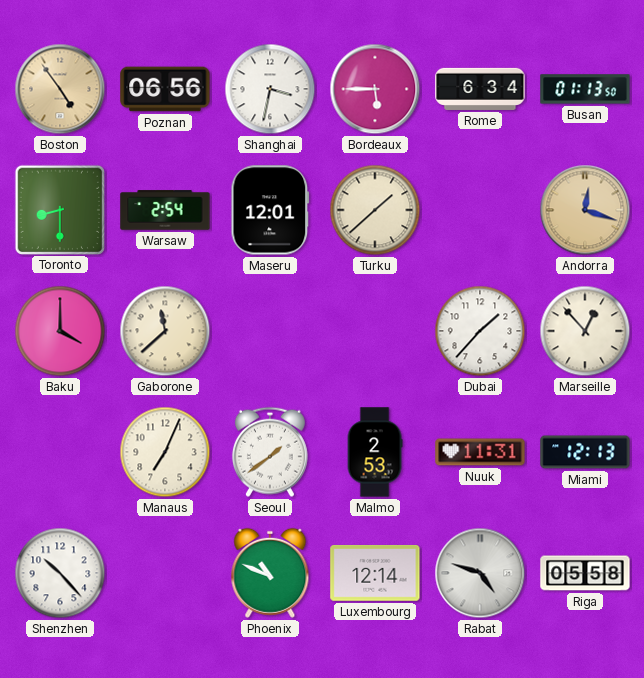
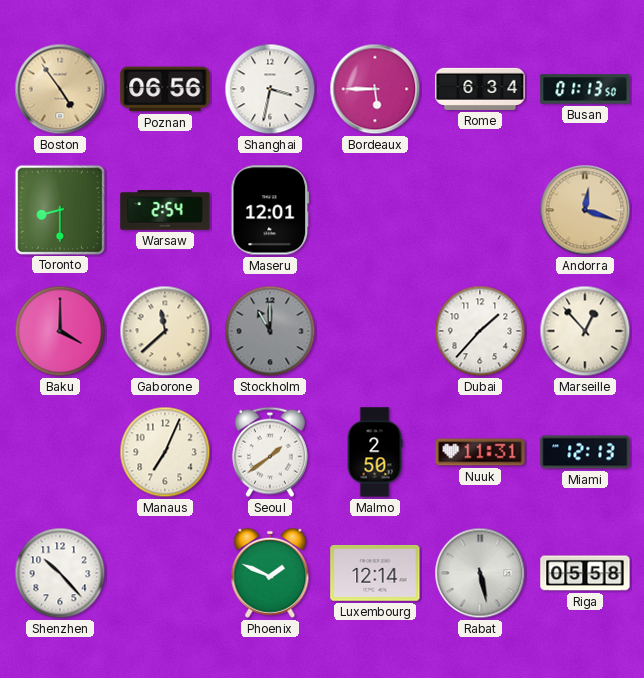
Turku: 1:38 -> none (375, 210)
Stockholm: none -> 11:00 (270, 331)
Malmo: 2:53 -> 2:50 (375, 452)
Phoenix: 10:49 -> 1:49 (270, 573)
Rabat: 4:48 -> 5:28 (480, 573)
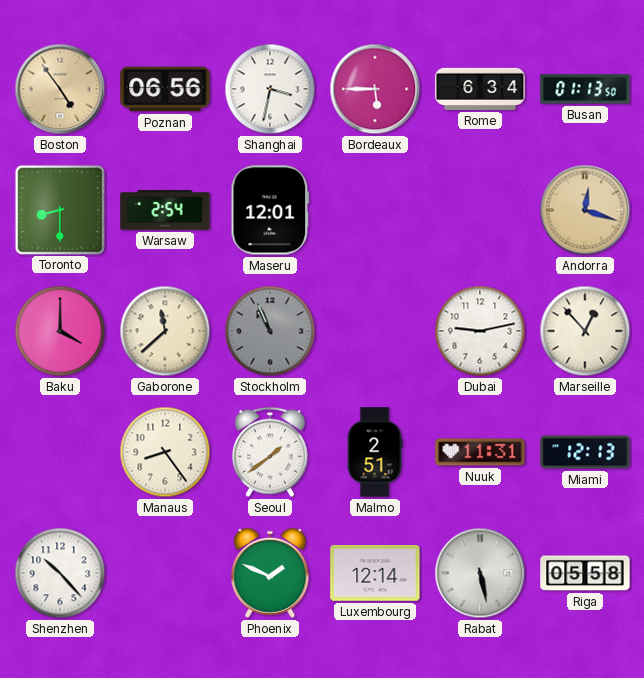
Stockholm: 11:00 -> 10:56 (270, 331)
Dubai: 1:37 -> 9:13 (480, 331)
Manaus: 7:04 -> 8:24 (165, 452)
Malmo: 2:50 -> 2:51 (375, 452)
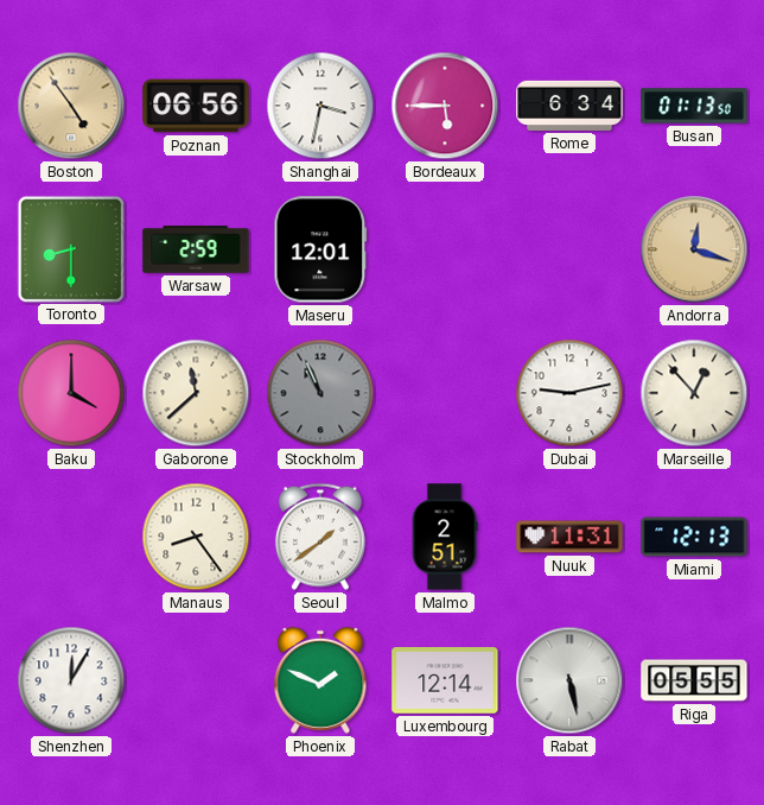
Warsaw: 2:54 -> 2:59 (196, 249)
Shenzhen: 10:23 -> 12:05 (71, 680)
Riga: 05:58 -> 05:55 (694, 680)
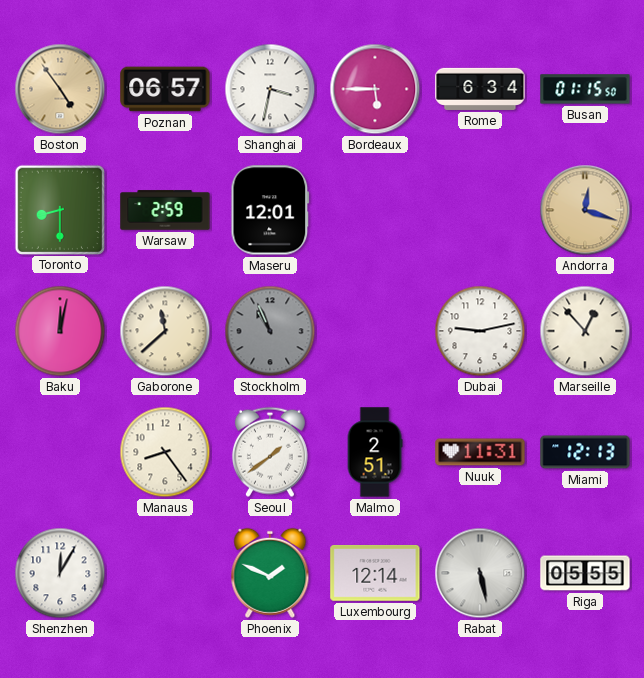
Poznan: 06:56 -> 06:57 (165, 89)
Busan: 01:13 -> 01:15 (585, 89)
Baku: 4:00 -> 12:02 (60, 331)
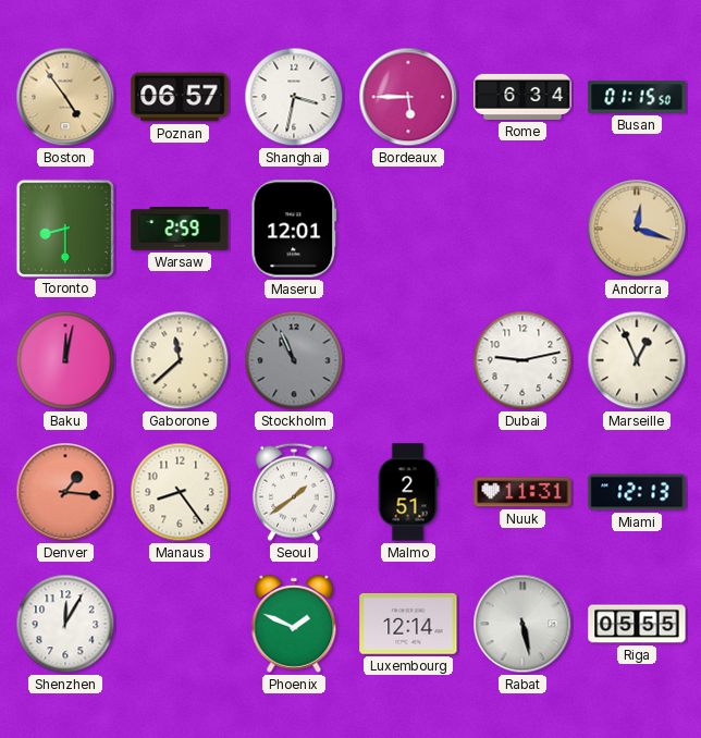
Marseille: 12:53 -> 12:56 (637, 360)
Denver: none -> 1:16 (65, 492)
